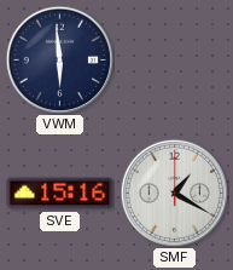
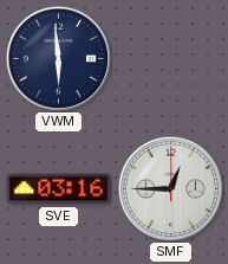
SVE: 15:16 -> 03:16 (59, 189)
SMF: 1:20 -> 12:45 (170, 188)
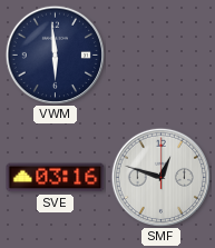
SMF: 12:45 -> 12:48 (160, 177)
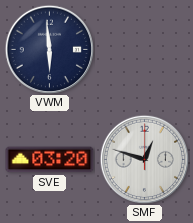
SVE: 03:16 -> 03:20 (50, 160)
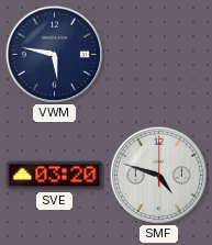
VWM: 5:59 -> 5:47 (54, 54)
SMF: 12:48 -> 4:48 (158, 175)
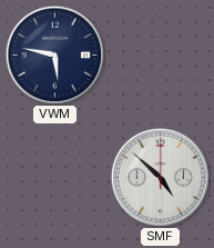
SVE: 03:20 -> none (55, 176)
SMF: 4:48 -> 4:52 (160, 177)
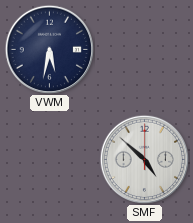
VWM: 5:47 -> 5:32 (49, 49)
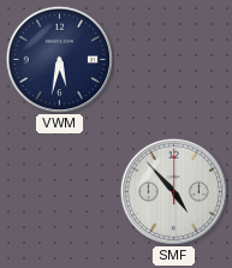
SMF: 4:52 -> 4:53 (173, 191)
